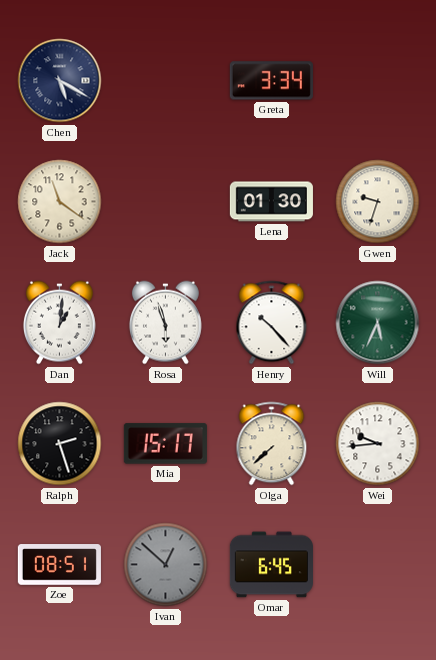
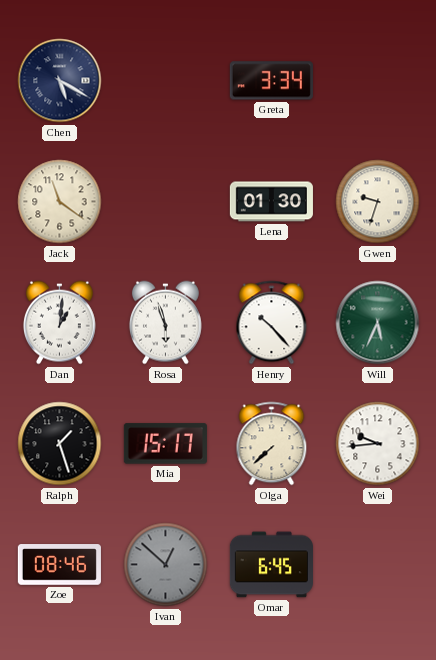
Ralph: 2:27 -> 1:27 (60, 444)
Zoe: 08:51 -> 08:46 (59, 565)
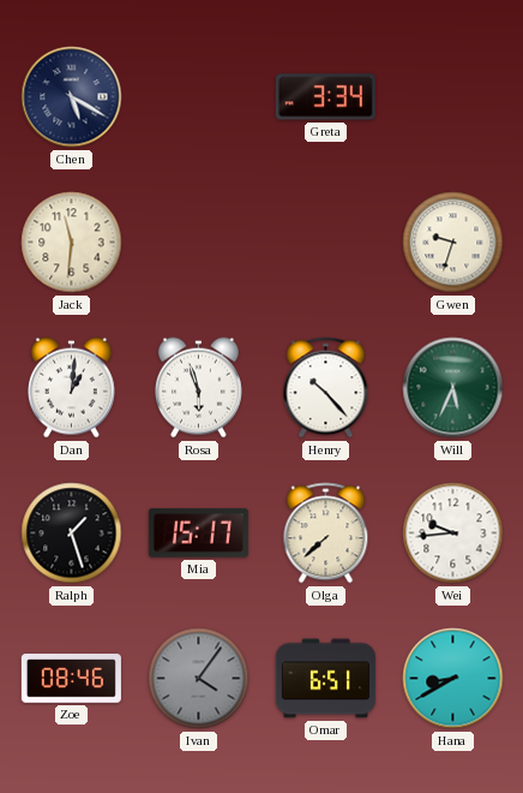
Jack: 11:21 -> 11:31 (72, 243)
Lena: 01:30 -> none (271, 202)
Ivan: 12:52 -> 4:06 (199, 679)
Omar: 6:45 -> 6:51 (325, 679)
Hana: none -> 8:40 (453, 679)
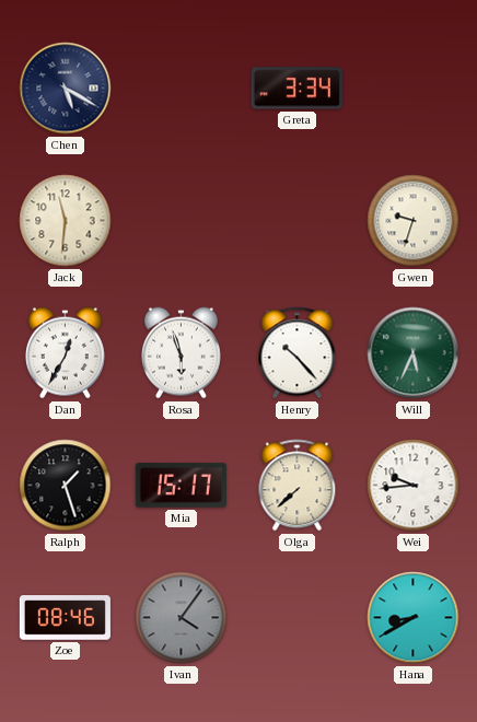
Dan: 1:01 -> 12:35 (65, 353)
Omar: 6:51 -> none (325, 679)
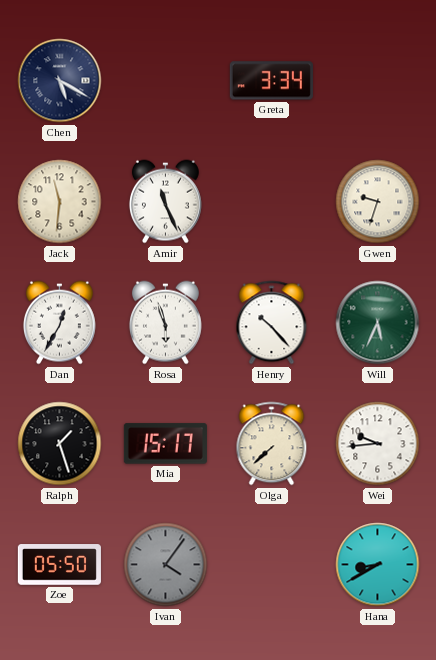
Amir: none -> 11:26 (165, 202)
Zoe: 08:46 -> 05:50 (59, 565)
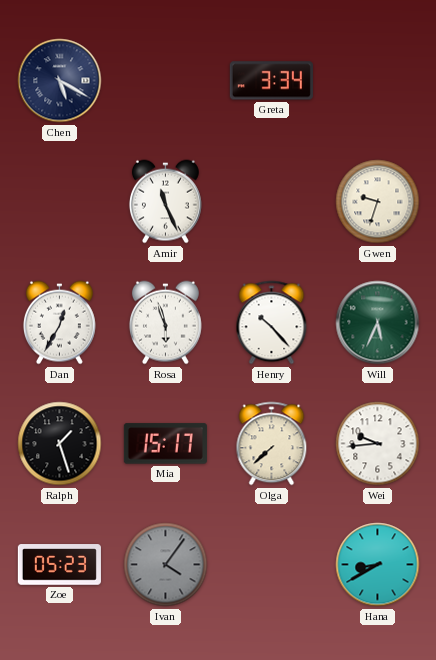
Jack: 11:31 -> none (60, 202)
Zoe: 05:50 -> 05:23 (59, 565)
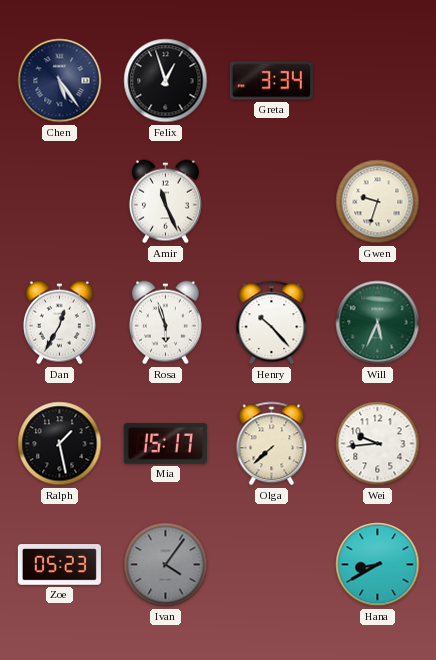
Chen: 5:20 -> 5:24 (60, 81)
Felix: none -> 12:57 (166, 81)
Ralph: 1:27 -> 1:28 (60, 444)
